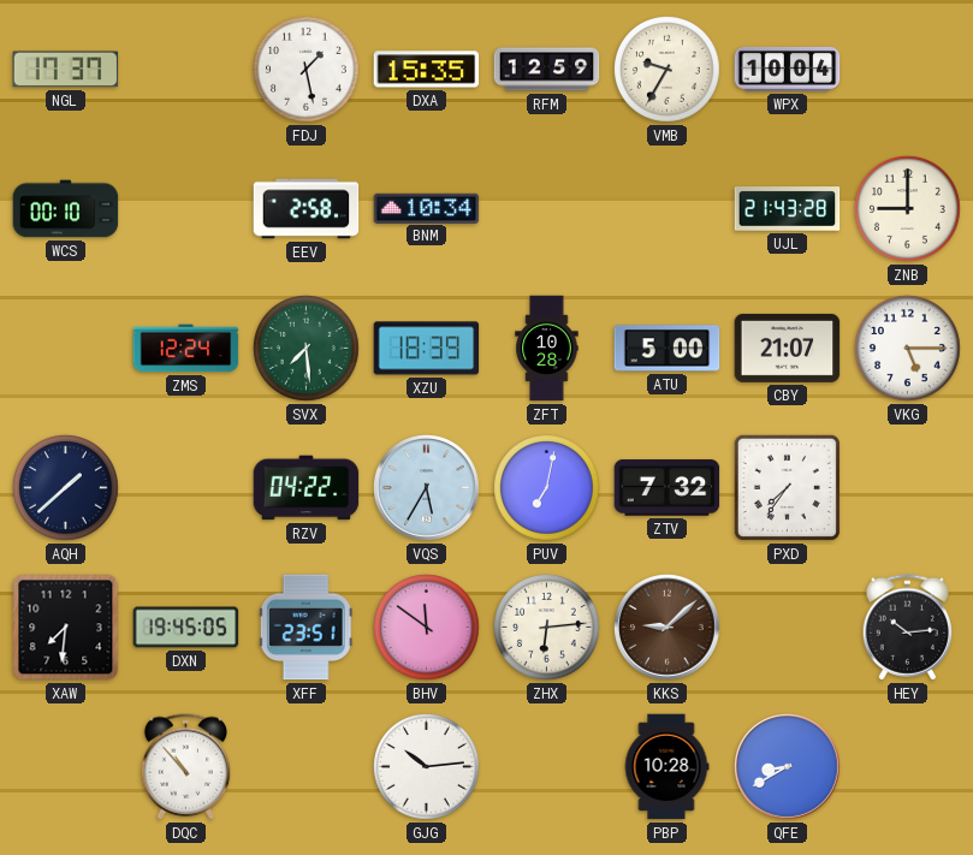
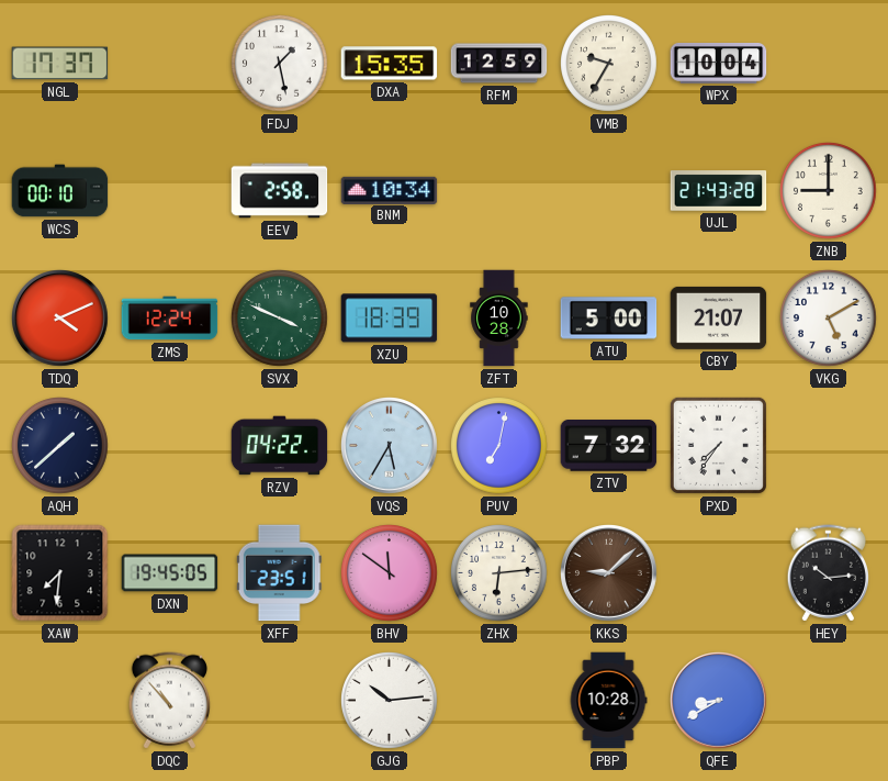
TDQ: none -> 4:11 (60, 319)
SVX: 7:29 -> 3:49 (280, 319)
VKG: 5:15 -> 5:10 (829, 319)
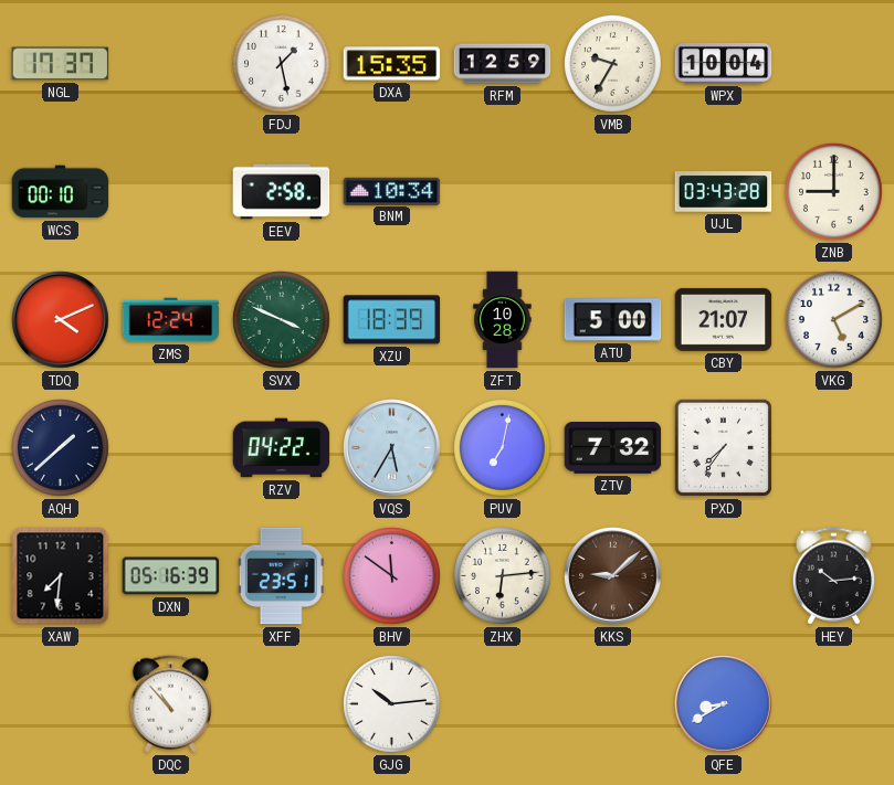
UJL: 21:43 -> 03:43 (724, 192)
DXN: 19:45 -> 05:16 (171, 576)
PBP: 10:28 -> none (608, 701)
